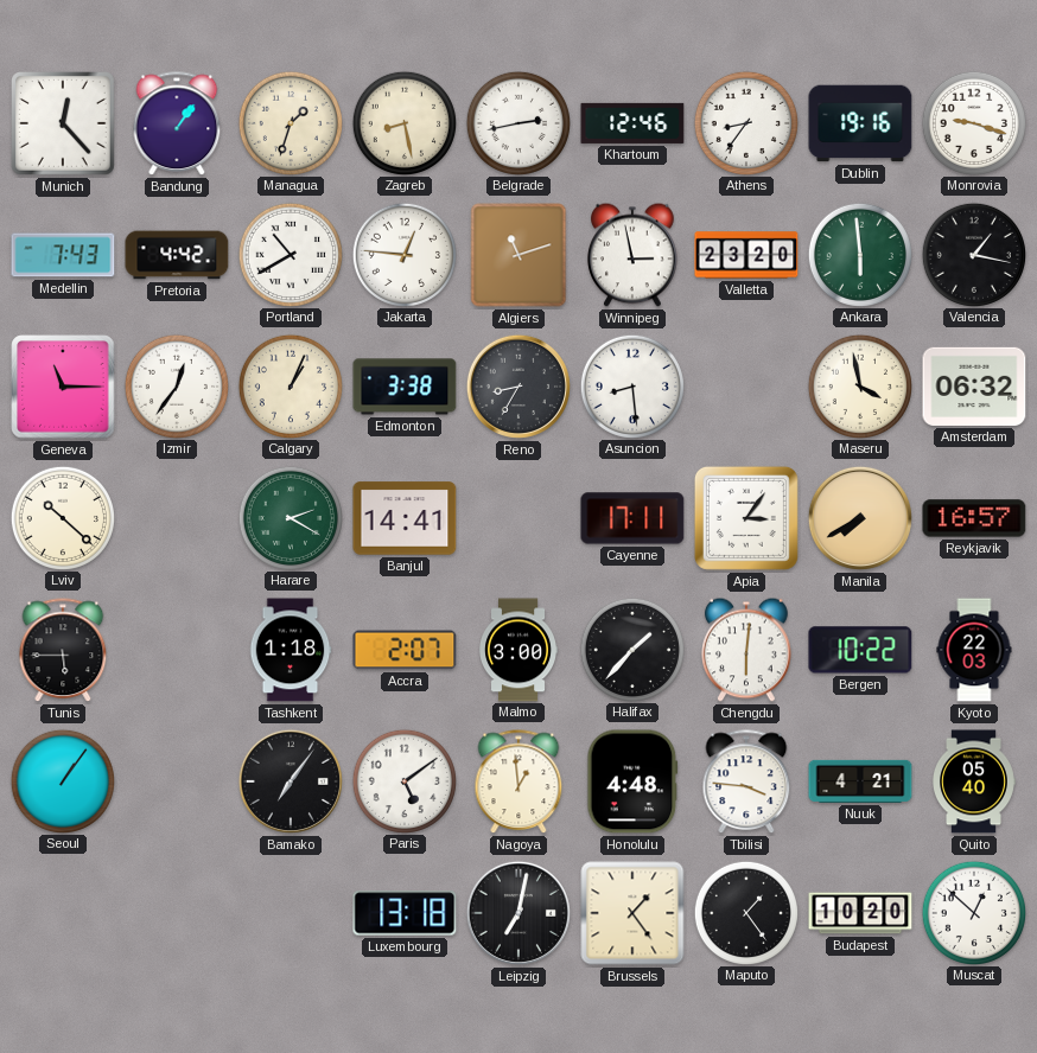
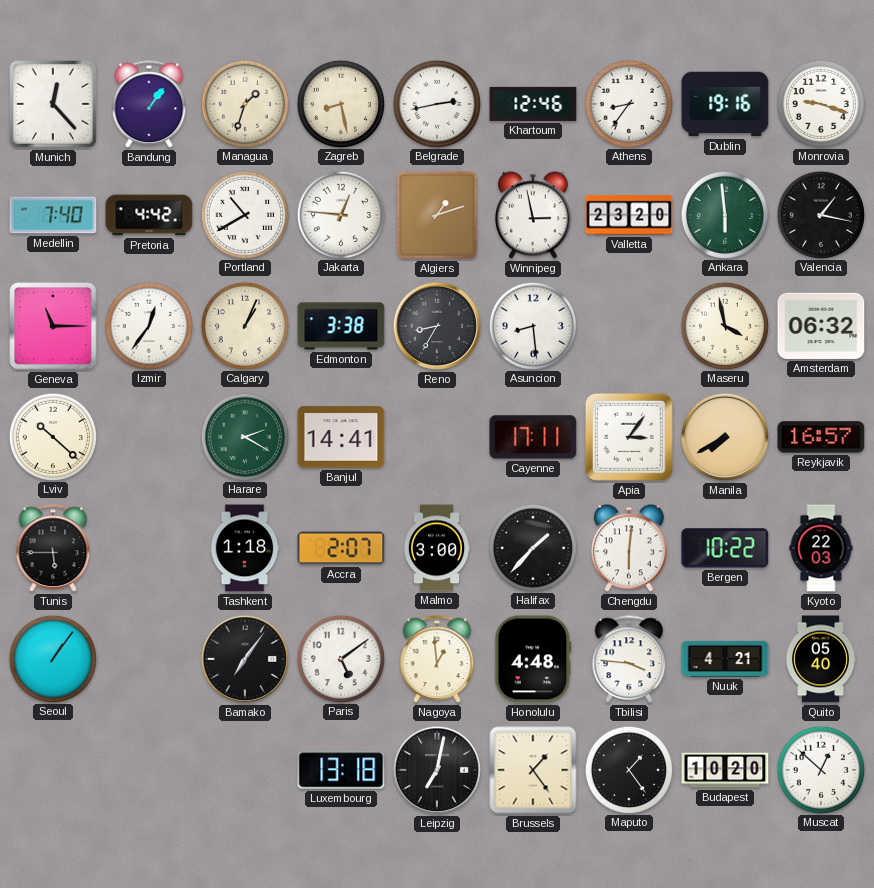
Medellin: 7:43 -> 7:40 (53, 215)
Algiers: 11:12 -> 1:12 (437, 215)
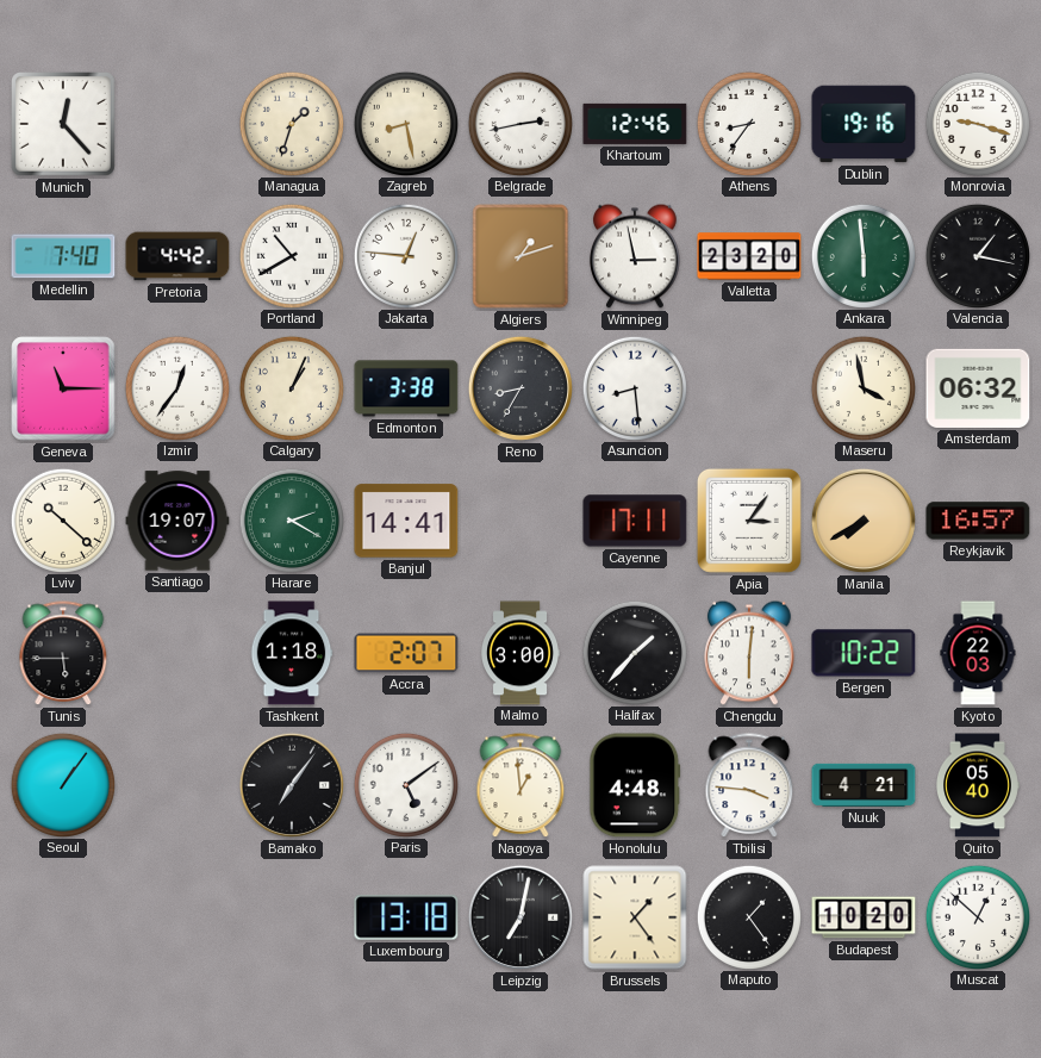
Bandung: 1:06 -> none (149, 105)
Santiago: none -> 19:07 (177, 521)
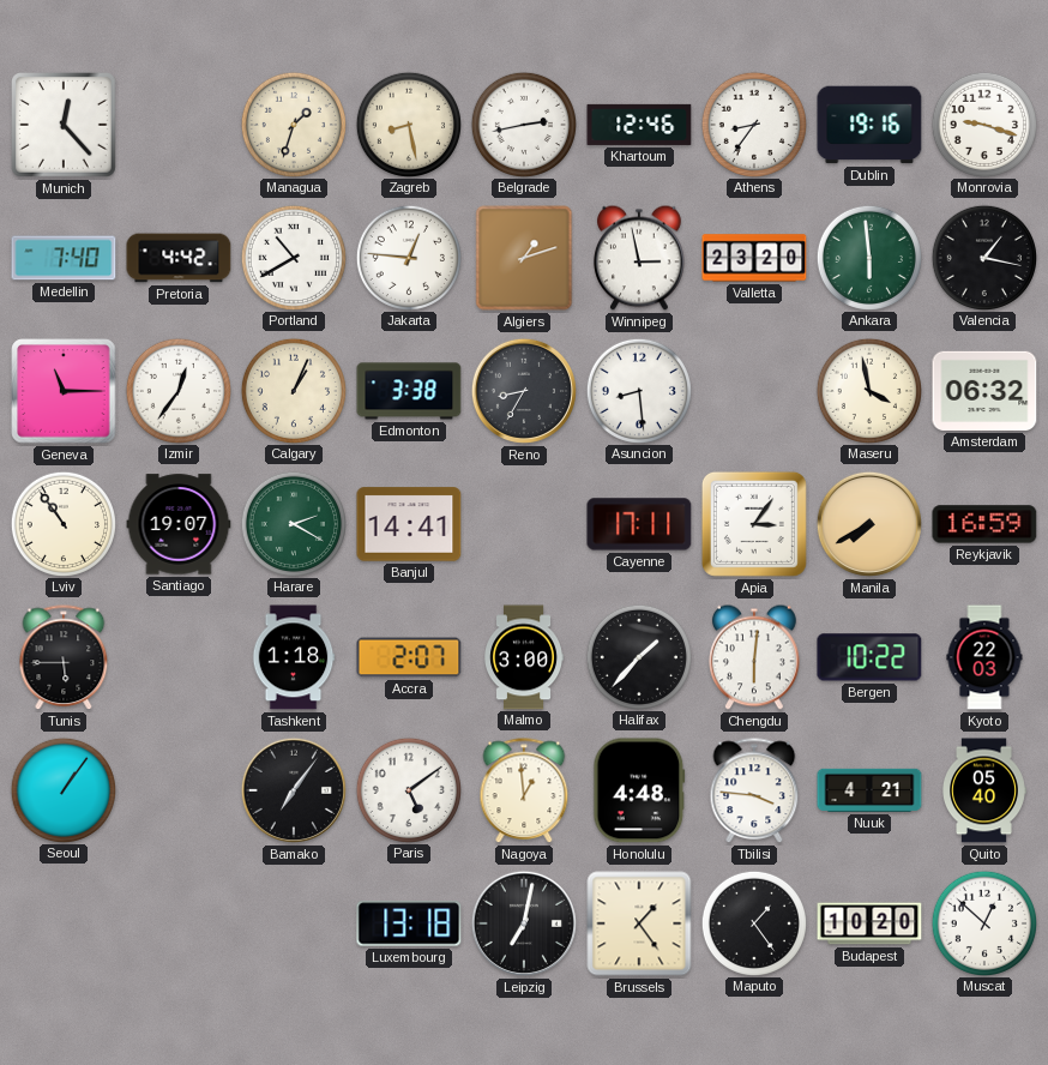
Lviv: 10:22 -> 10:54 (62, 523)
Reykjavik: 16:57 -> 16:59 (984, 524)
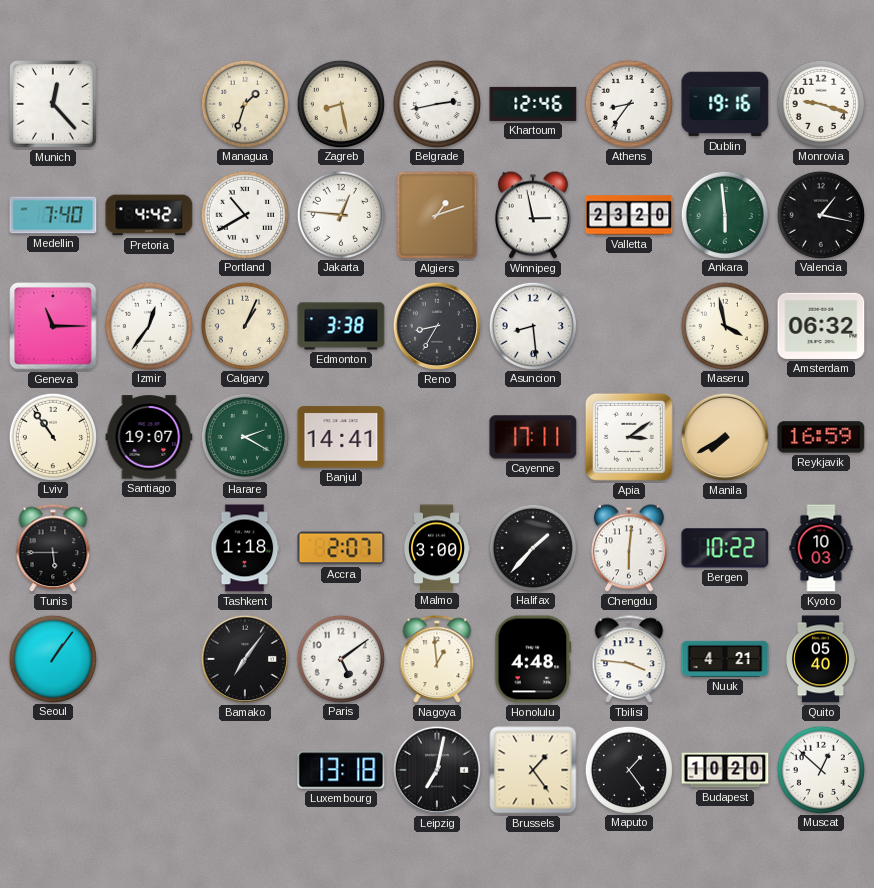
Apia: 3:06 -> 3:09 (629, 437)
Kyoto: 22:03 -> 10:03 (821, 548)
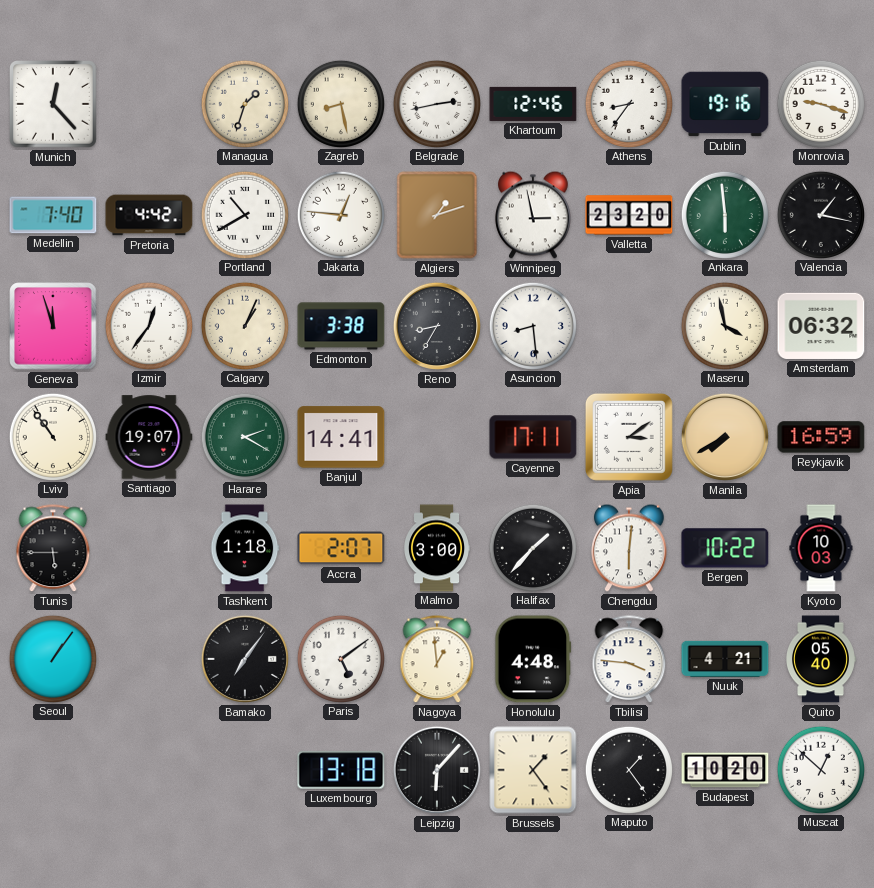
Geneva: 11:15 -> 11:57 (53, 326)
Leipzig: 7:02 -> 6:07 (437, 770)
